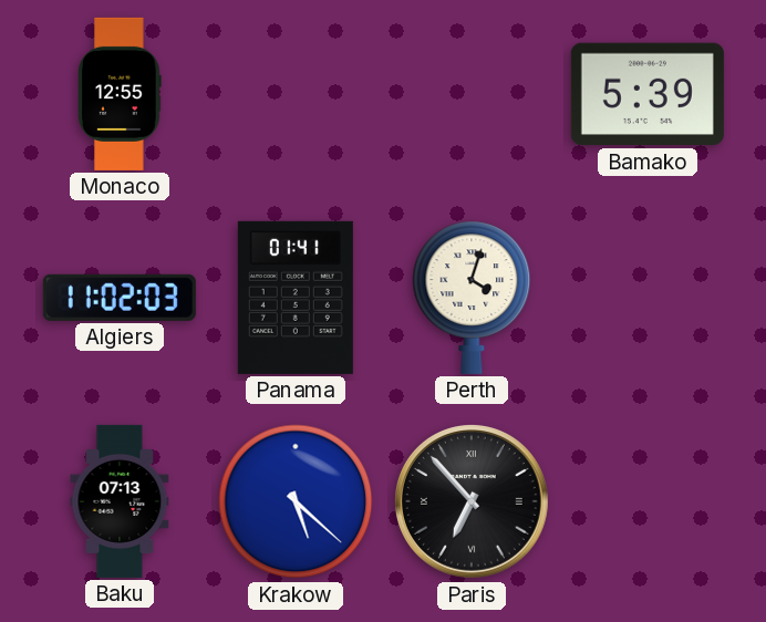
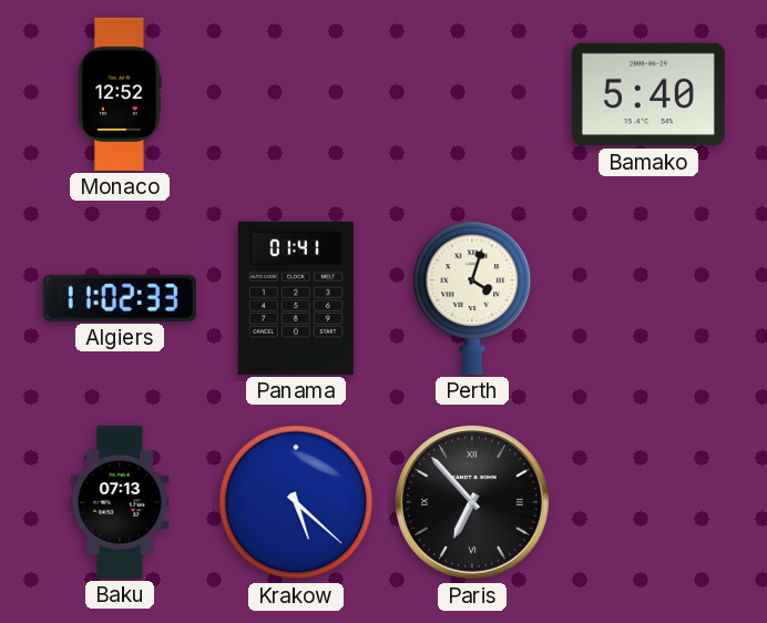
Monaco: 12:55 -> 12:52 (120, 94)
Bamako: 5:39 -> 5:40 (648, 94)
Algiers: 11:02:03 -> 11:02:33 (120, 298)
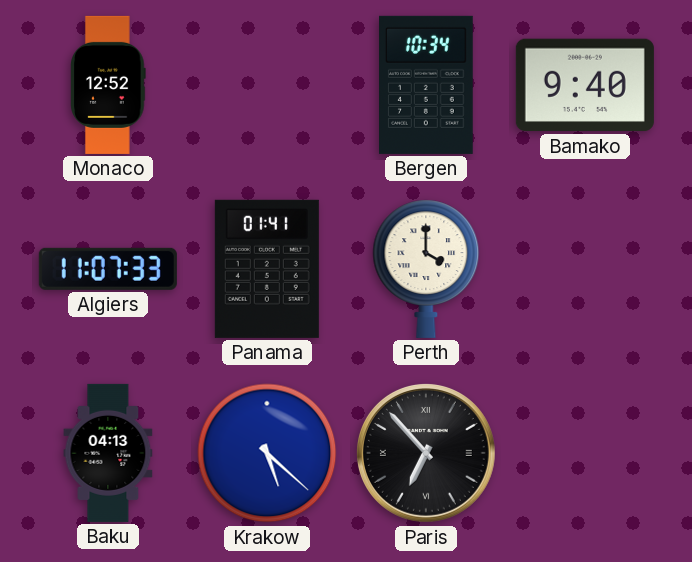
Bergen: none -> 10:34 (427, 85)
Bamako: 5:40 -> 9:40 (585, 85)
Algiers: 11:02 -> 11:07 (108, 269)
Perth: 4:03 -> 4:00 (426, 269)
Baku: 07:13 -> 04:13 (108, 453)
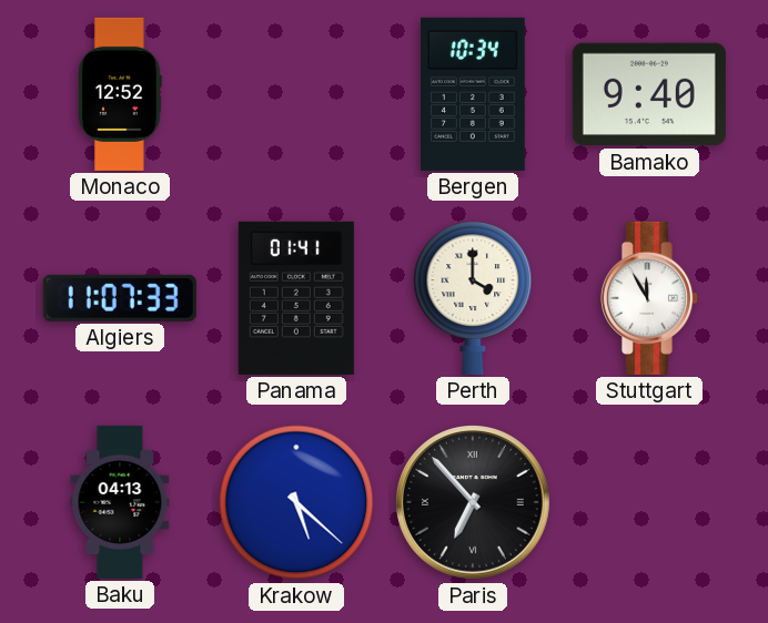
Stuttgart: none -> 11:55 (648, 298)
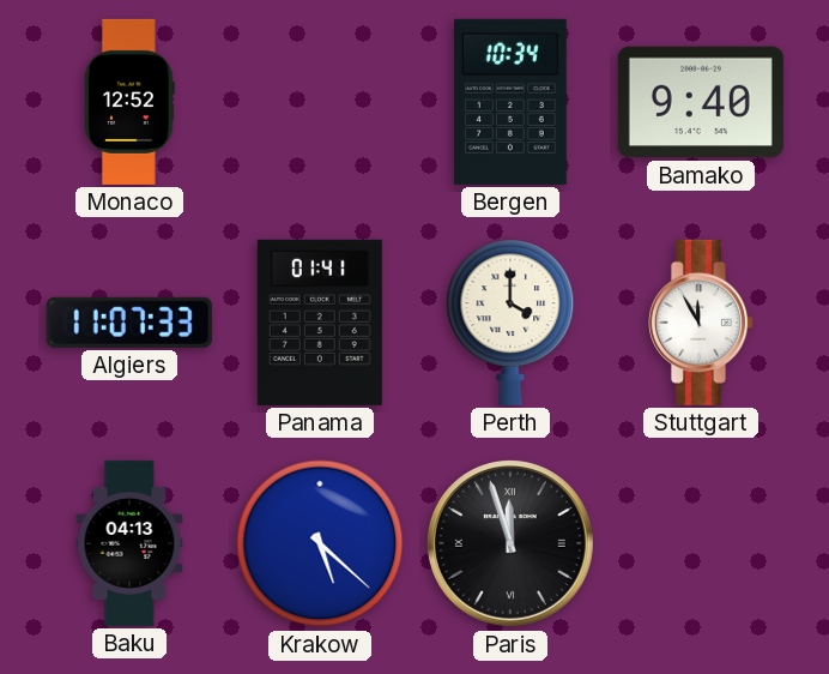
Paris: 6:53 -> 11:57 (510, 543)
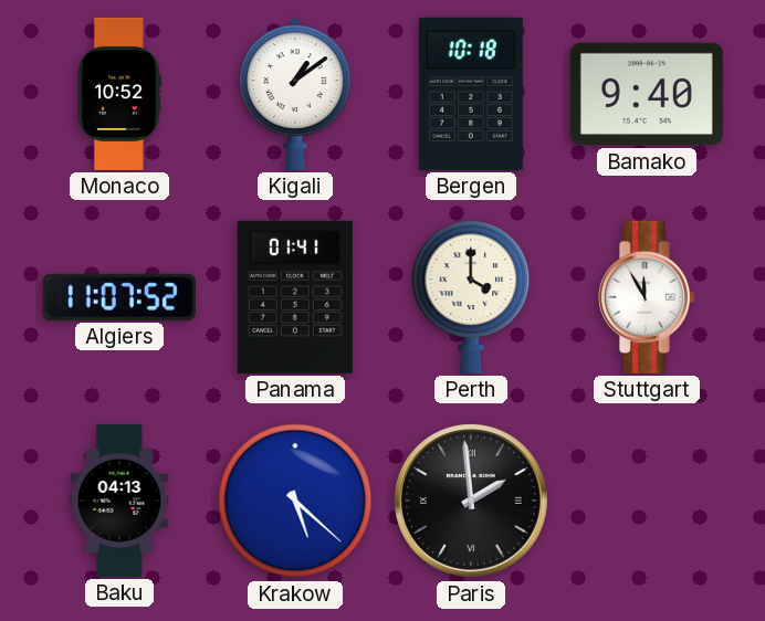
Monaco: 12:52 -> 10:52 (119, 94)
Kigali: none -> 1:09 (295, 94)
Bergen: 10:34 -> 10:18 (472, 94)
Algiers: 11:07:33 -> 11:07:52 (119, 297)
Paris: 11:57 -> 1:59 (471, 501)
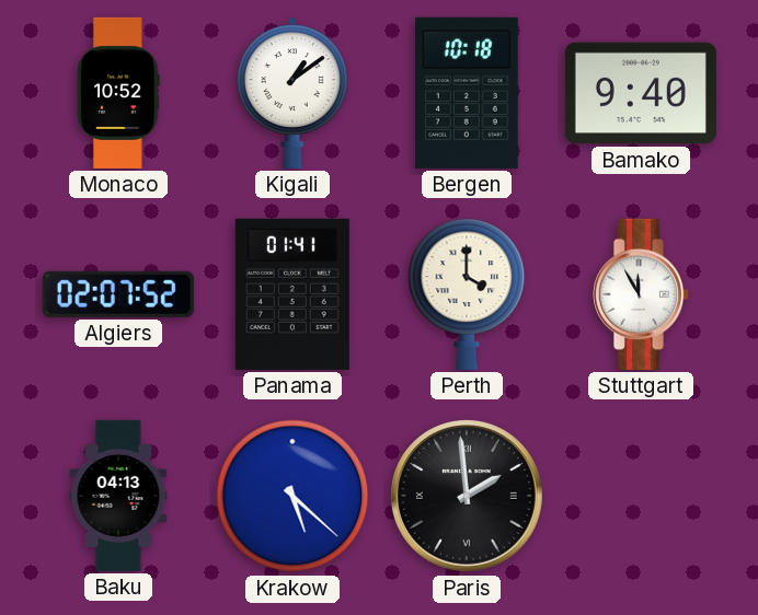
Algiers: 11:07 -> 02:07 (118, 294)
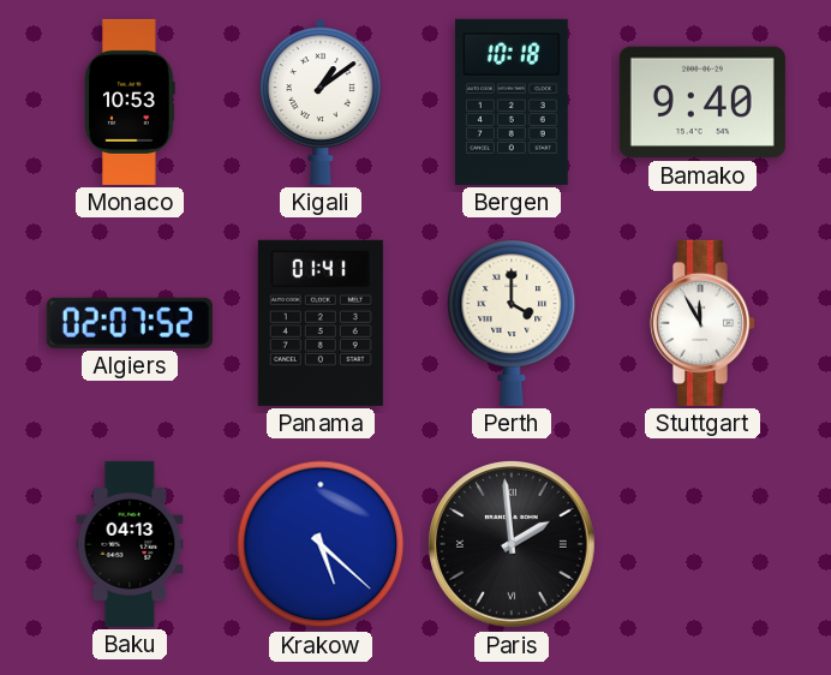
Monaco: 10:52 -> 10:53 (130, 102)
